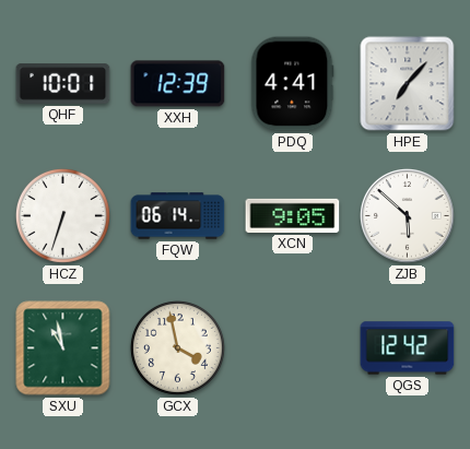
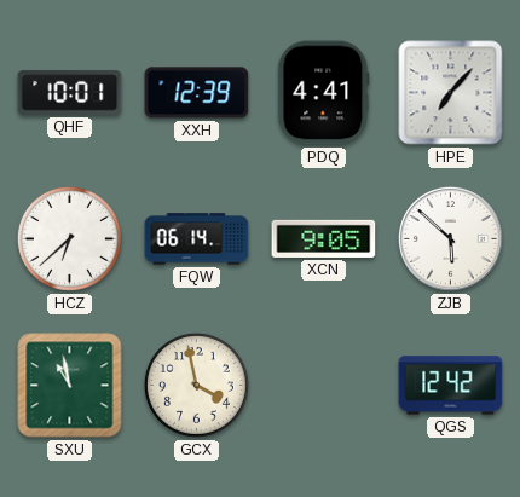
HCZ: 6:33 -> 6:38 (69, 238)
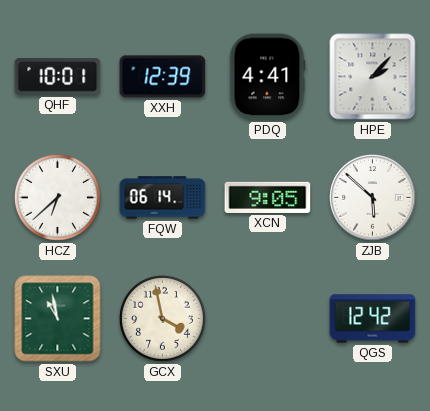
HPE: 7:07 -> 2:07 (373, 77)
